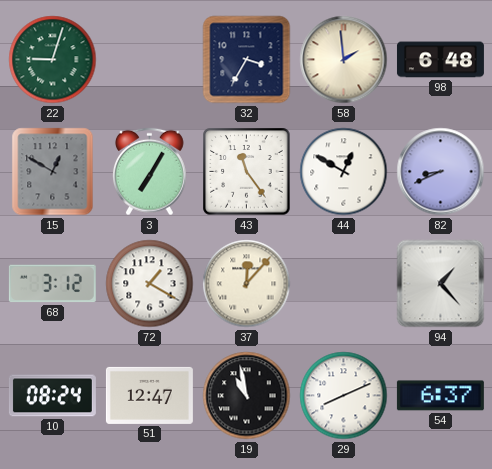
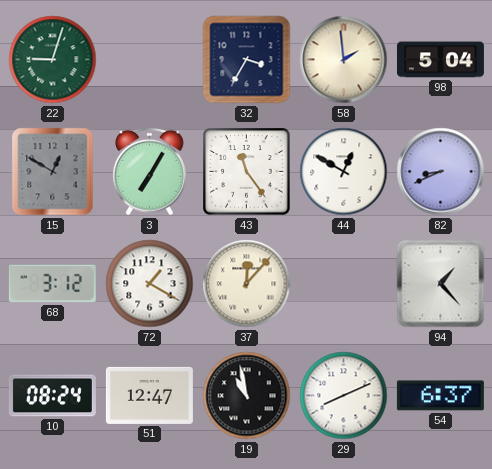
98: 6:48 -> 5:04 (440, 60)
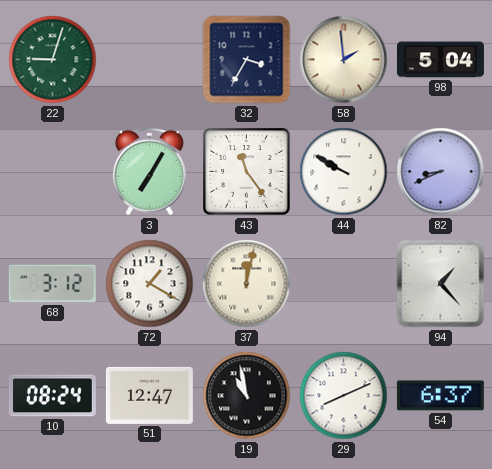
15: 12:50 -> none (53, 172)
44: 12:50 -> 9:50 (344, 172)
37: 12:07 -> 12:02 (247, 284)
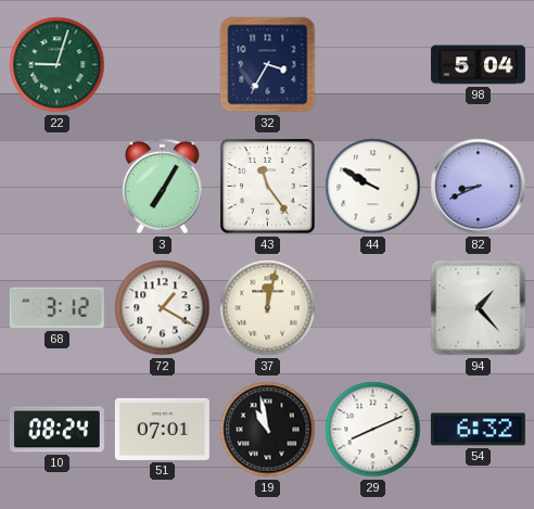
58: 1:59 -> none (344, 60)
51: 12:47 -> 07:01 (162, 429)
54: 6:37 -> 6:32 (478, 430)
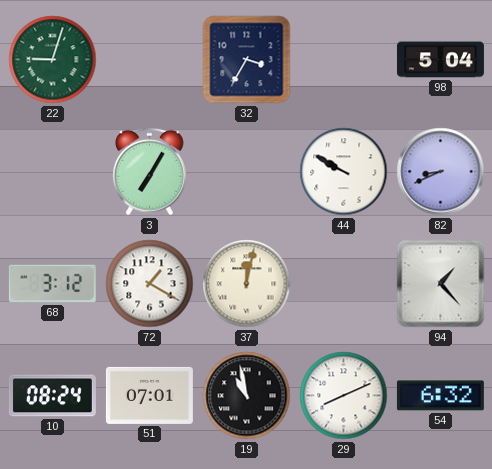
43: 11:24 -> none (268, 187)
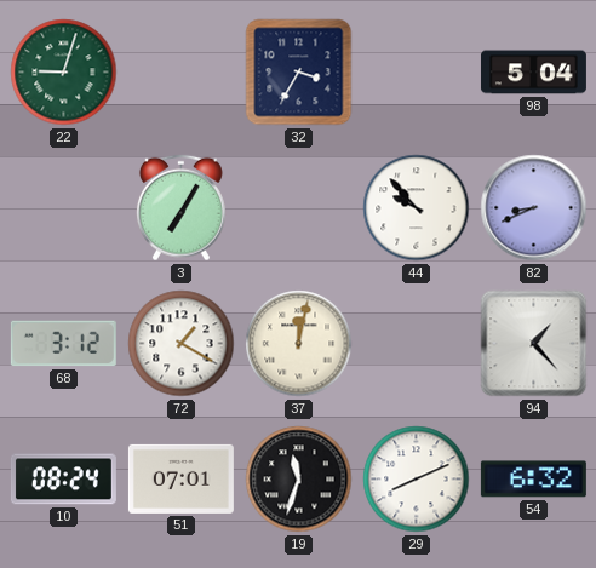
44: 9:50 -> 9:53 (417, 208)
19: 10:58 -> 11:33 (299, 480)
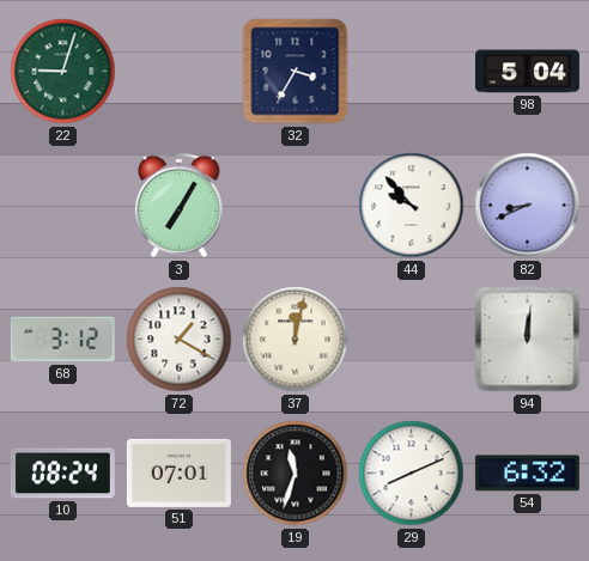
94: 1:23 -> 12:01 (528, 340)
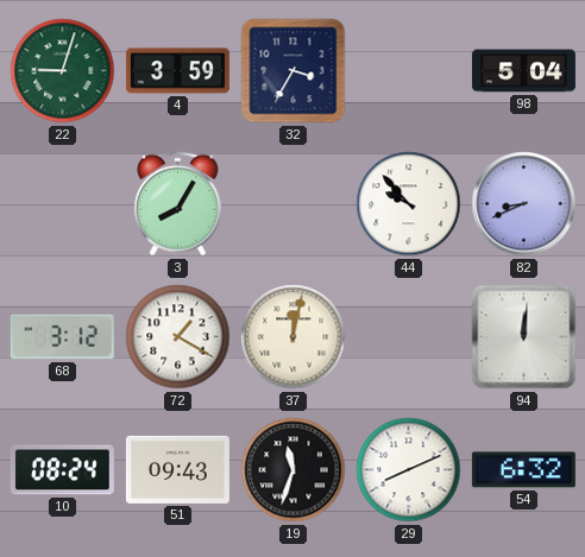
4: none -> 3:59 (177, 71)
3: 7:05 -> 8:05 (178, 204)
51: 07:01 -> 09:43 (177, 469)
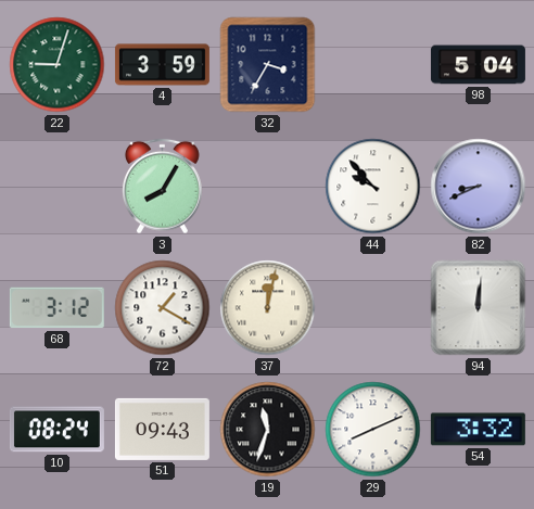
54: 6:32 -> 3:32 (478, 430)
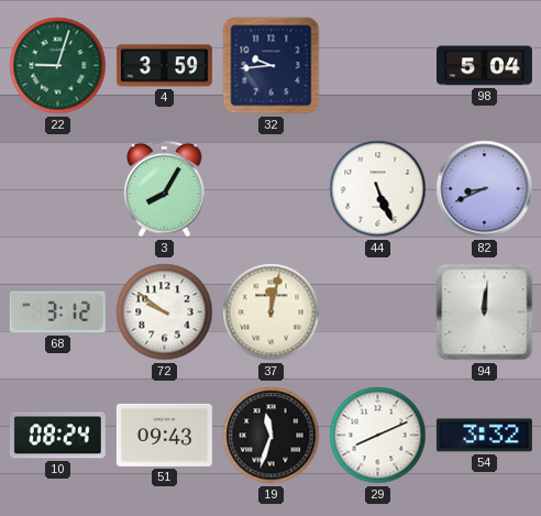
32: 3:35 -> 9:44 (272, 66)
44: 9:53 -> 5:26 (378, 189)
72: 1:20 -> 9:51 (165, 312)
